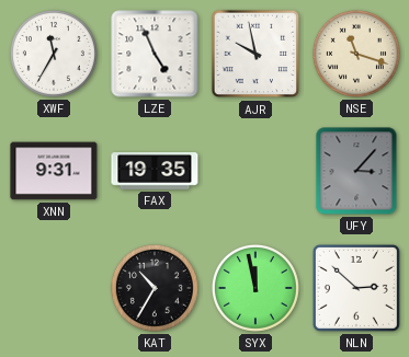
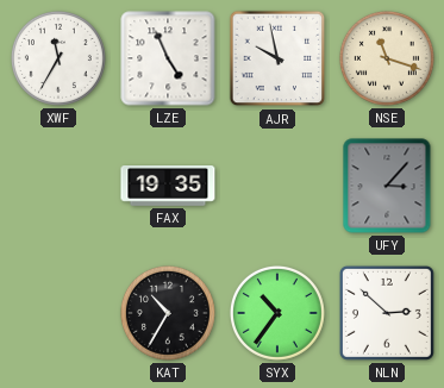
XNN: 9:31 -> none (54, 171)
SYX: 11:58 -> 10:36 (277, 313)
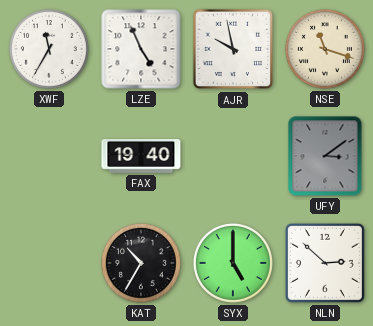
FAX: 19:35 -> 19:40 (141, 157)
UFY: 3:07 -> 3:09 (325, 156)
SYX: 10:36 -> 5:00 (233, 263)
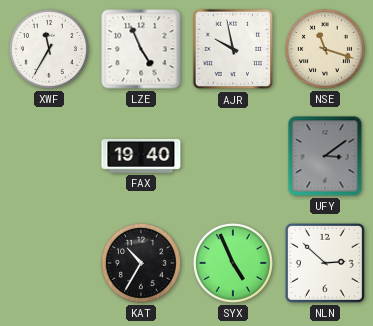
SYX: 5:00 -> 4:56 (233, 263)
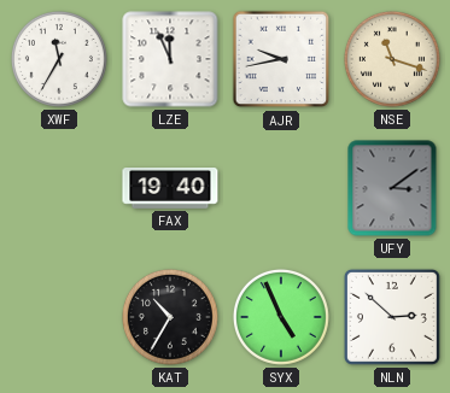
LZE: 4:56 -> 11:56 (170, 59)
AJR: 9:58 -> 9:43 (281, 59)
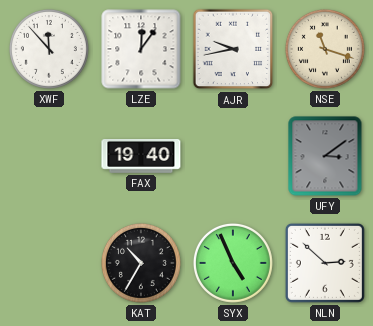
XWF: 11:35 -> 11:53 (49, 49)
LZE: 11:56 -> 12:06 (141, 49)
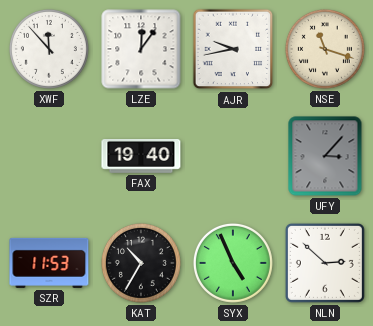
UFY: 3:09 -> 3:07 (325, 156)
SZR: none -> 11:53 (49, 263)
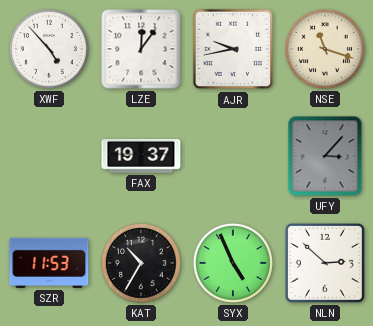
XWF: 11:53 -> 4:53 (49, 49)
FAX: 19:40 -> 19:37 (141, 157)
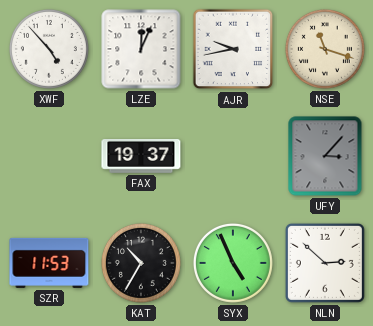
LZE: 12:06 -> 12:04 (141, 49)
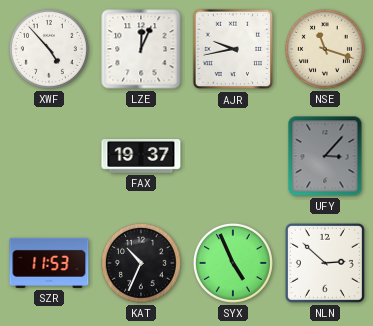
KAT: 10:35 -> 10:34 (141, 263)
